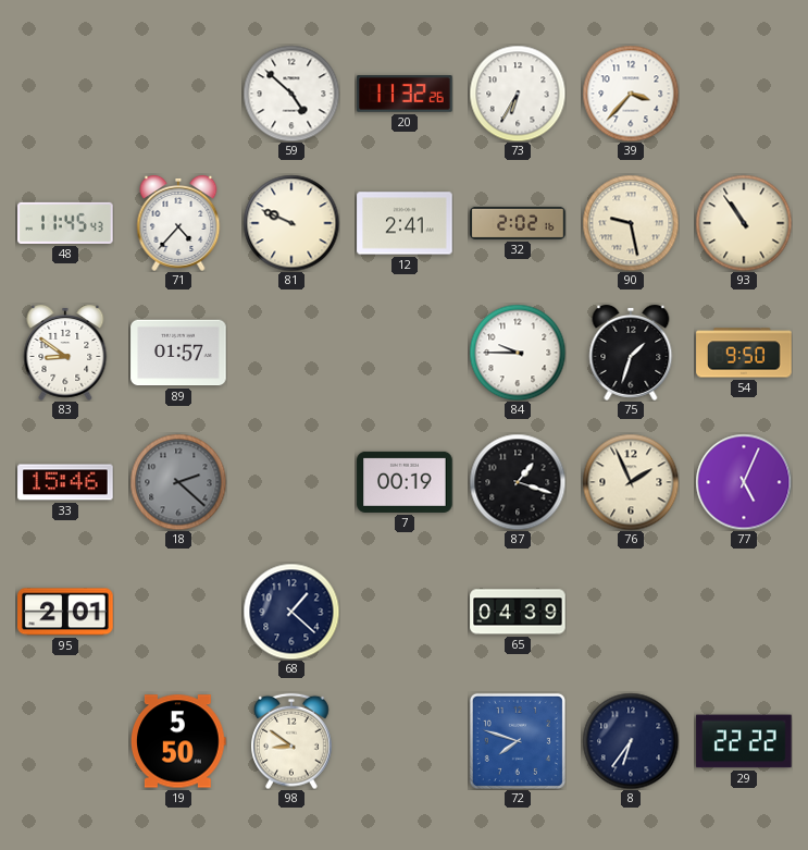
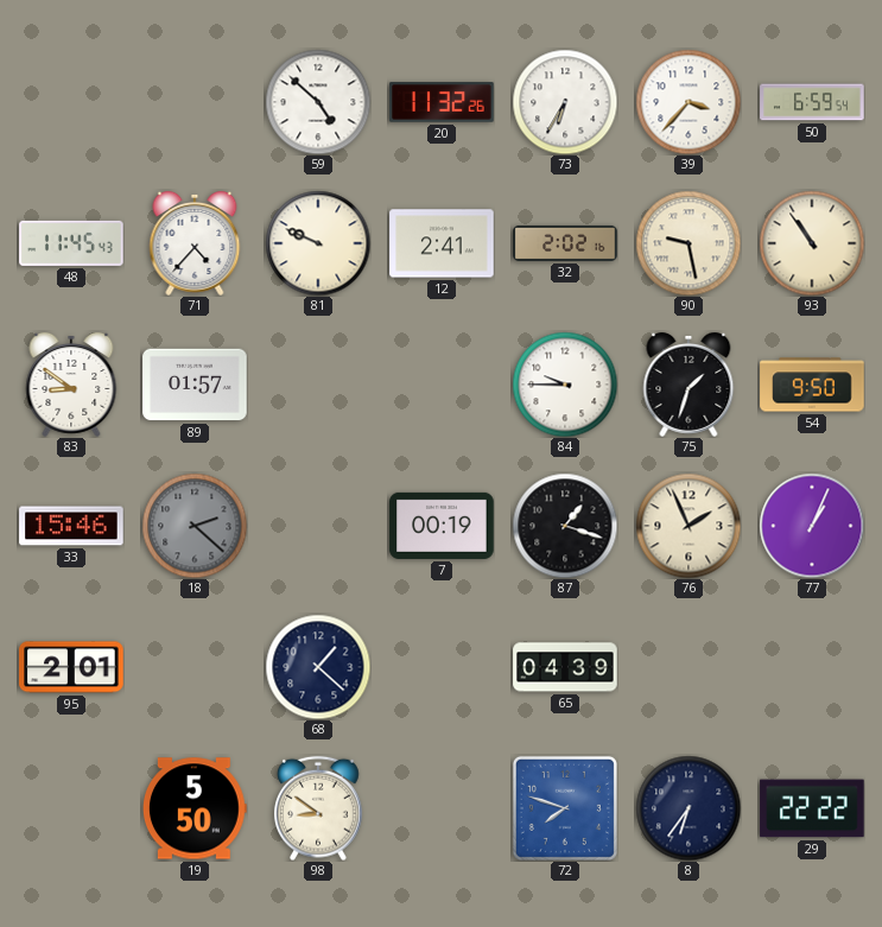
50: none -> 6:59 (812, 102)
77: 5:04 -> 1:04 (812, 526)
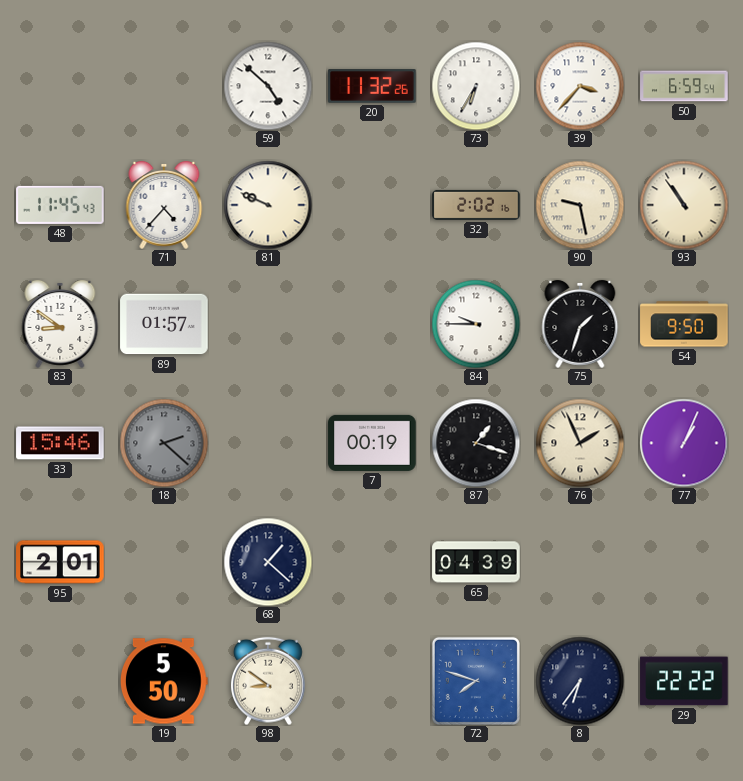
12: 2:41 -> none (442, 243)
